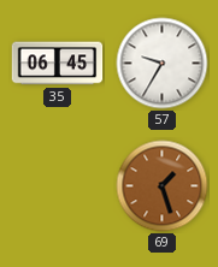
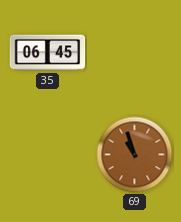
57: 9:35 -> none (163, 64)
69: 1:27 -> 10:57 (135, 155)
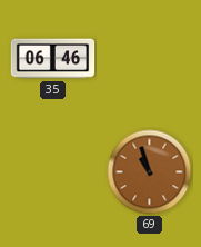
35: 06:45 -> 06:46 (53, 59)
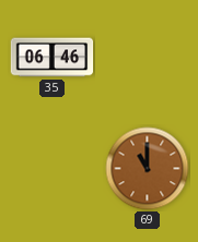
69: 10:57 -> 11:00 (148, 169)
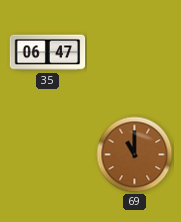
35: 06:46 -> 06:47 (48, 53)
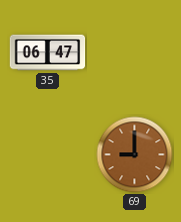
69: 11:00 -> 9:00 (135, 155)
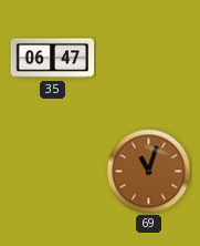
69: 9:00 -> 11:03 (149, 172)
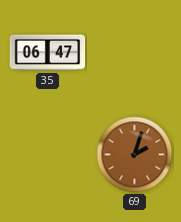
69: 11:03 -> 2:03 (135, 155)
